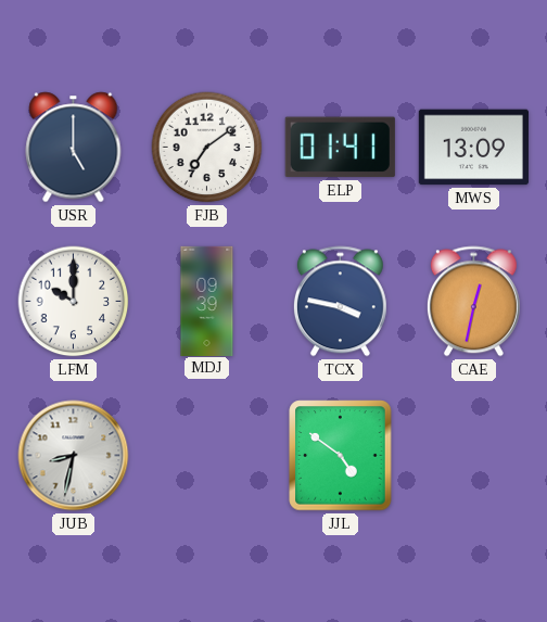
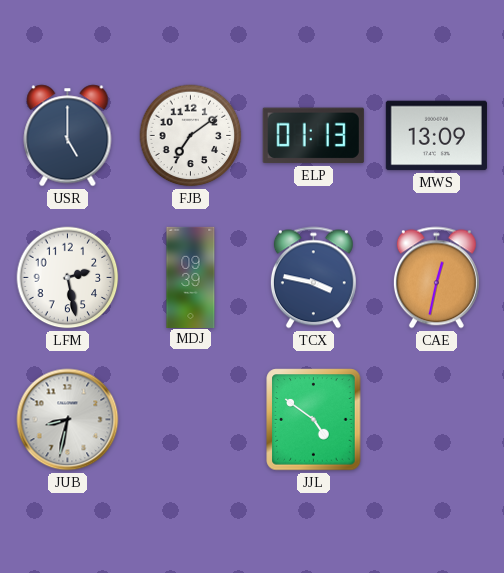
ELP: 01:41 -> 01:13 (313, 136)
LFM: 10:00 -> 2:28 (68, 278)
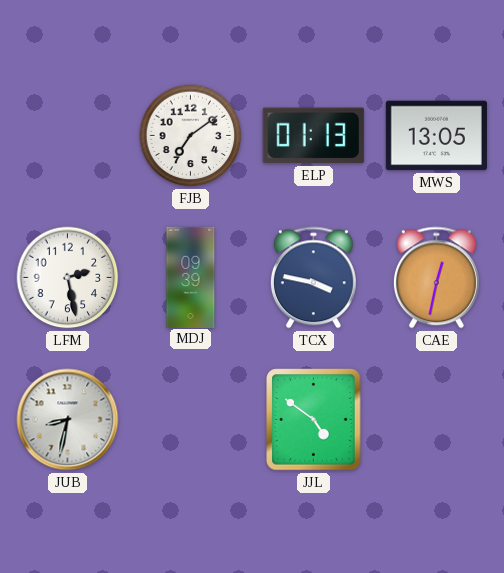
USR: 5:00 -> none (68, 136)
MWS: 13:09 -> 13:05 (436, 136)
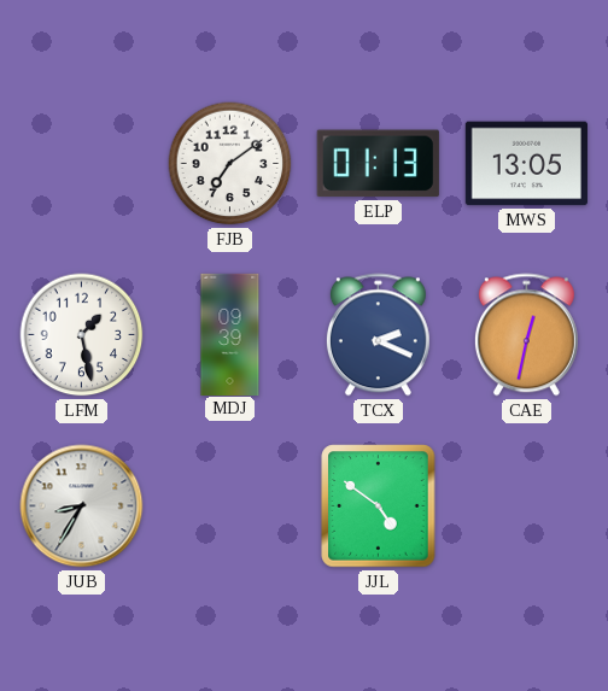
LFM: 2:28 -> 1:28 (82, 335)
TCX: 3:47 -> 2:19 (378, 335)
JUB: 8:32 -> 8:35 (82, 506)
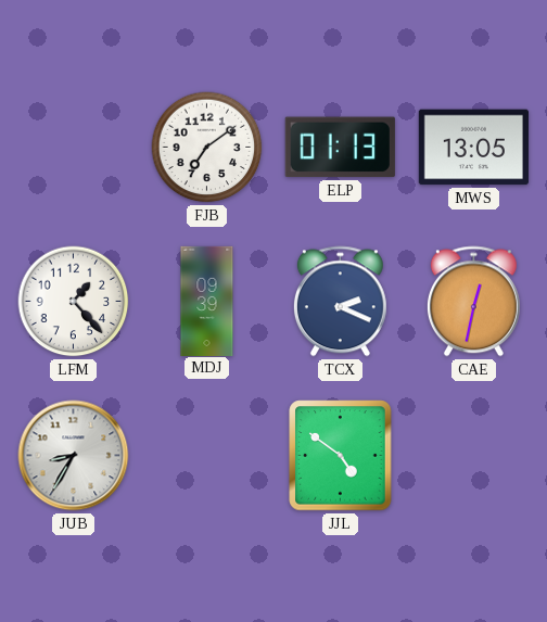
LFM: 1:28 -> 1:23 (74, 302)
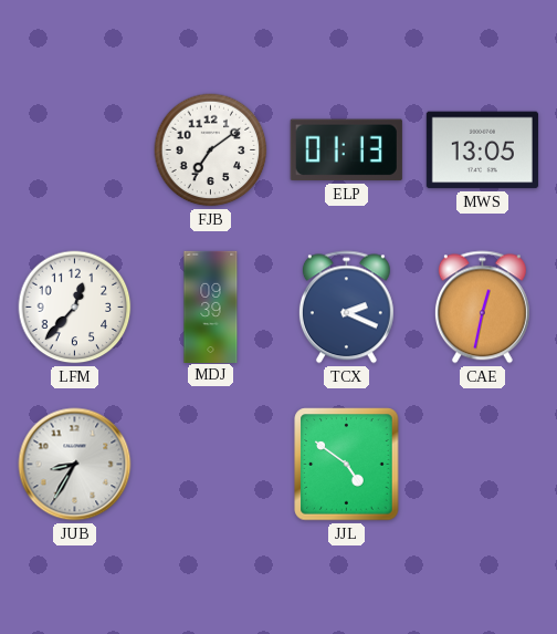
LFM: 1:23 -> 12:37 (75, 308)
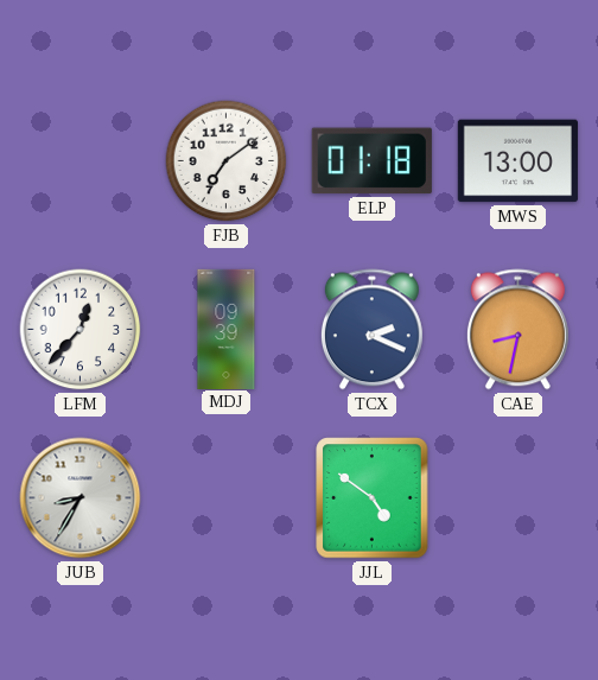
ELP: 01:13 -> 01:18 (371, 161)
MWS: 13:05 -> 13:00 (517, 161)
CAE: 12:32 -> 8:32 (517, 330)
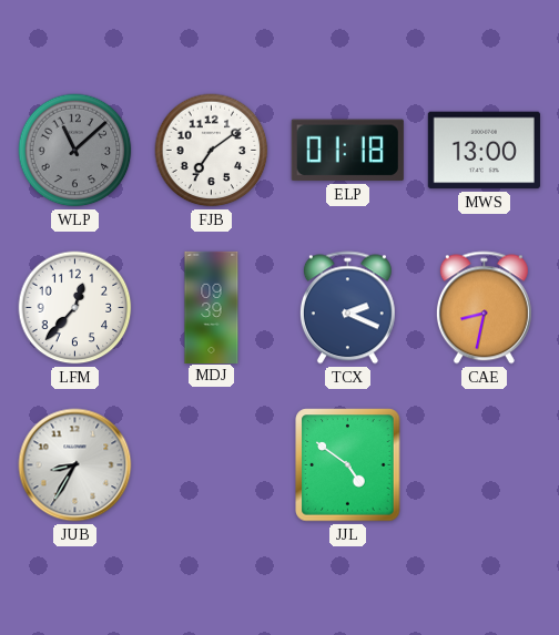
WLP: none -> 11:08 (75, 151)
